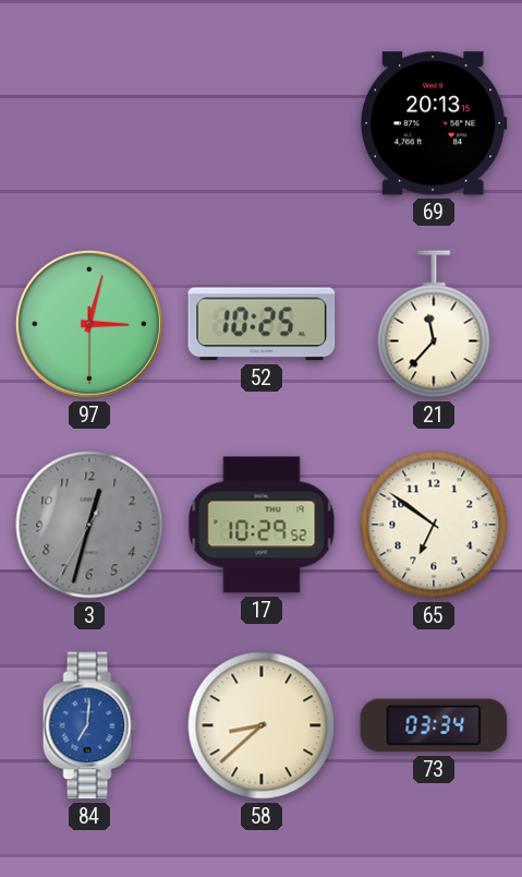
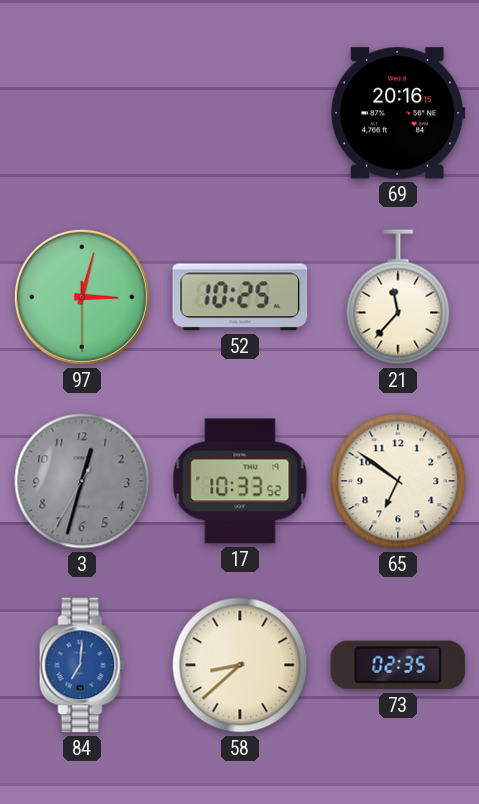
69: 20:13 -> 20:16 (398, 113)
17: 10:29 -> 10:33 (240, 481)
73: 03:34 -> 02:35 (398, 665)
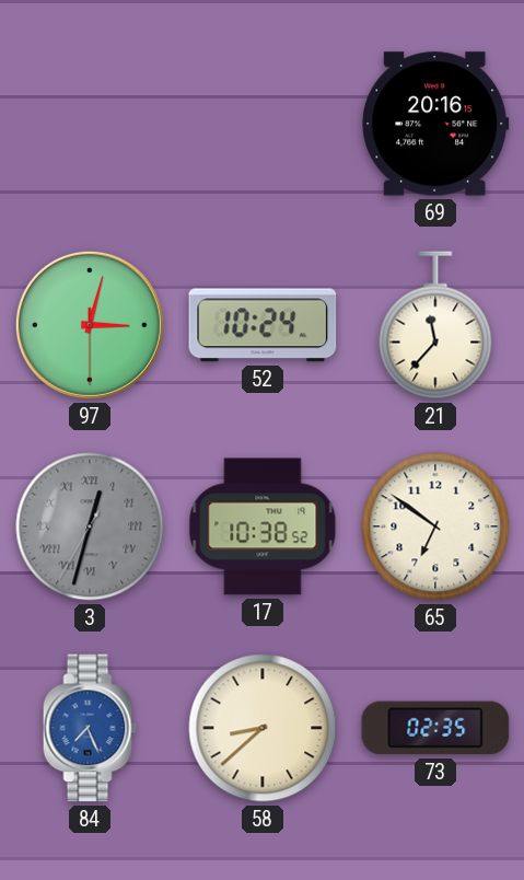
52: 10:25 -> 10:24 (263, 325)
3 numerals: Arabic -> Roman (90, 526)
17: 10:33 -> 10:38 (263, 526)
84: 7:01 -> 7:26 (90, 728)
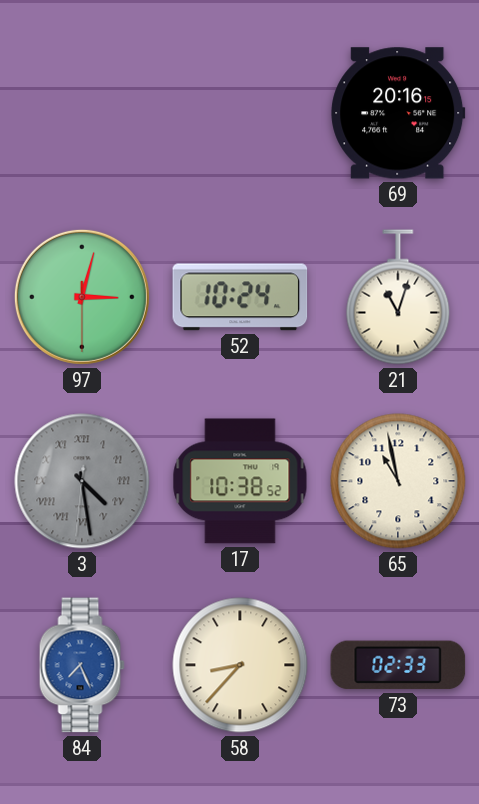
21: 11:37 -> 11:03 (398, 297)
3: 12:32 -> 4:28 (82, 481)
65: 6:51 -> 10:58 (398, 481)
58: 8:38 -> 8:37 (240, 665)
73: 02:35 -> 02:33 (398, 665)
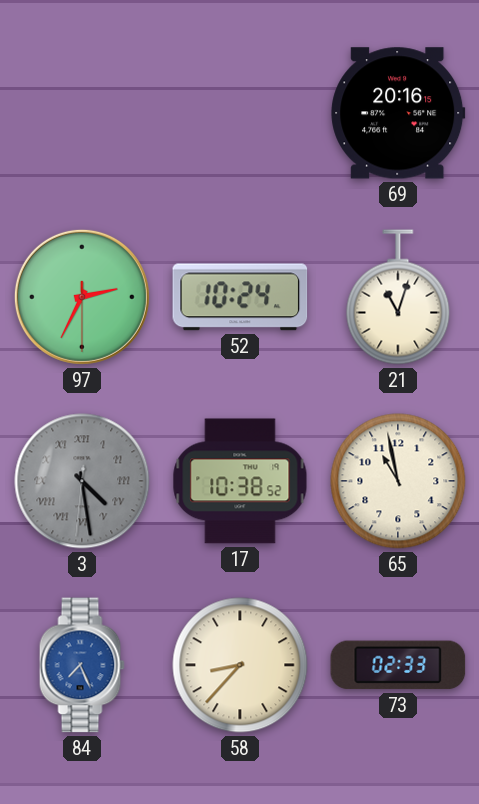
97: 3:02 -> 2:34 (82, 297)
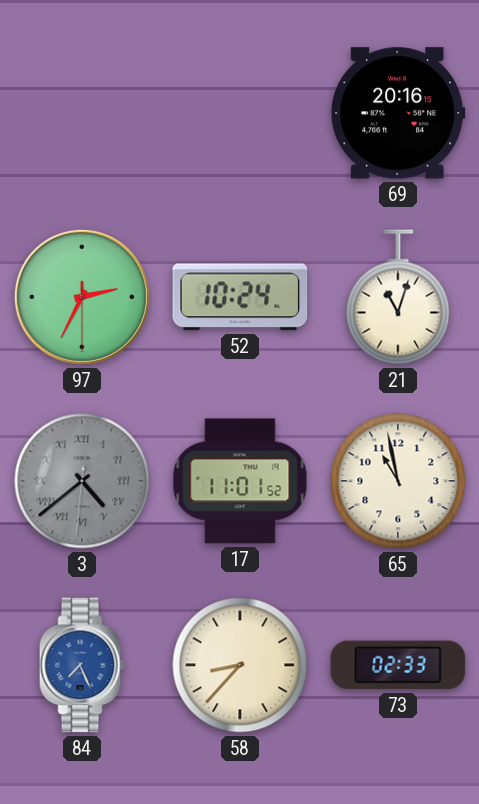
3: 4:28 -> 4:38 (82, 481)
17: 10:38 -> 11:01 (240, 481)
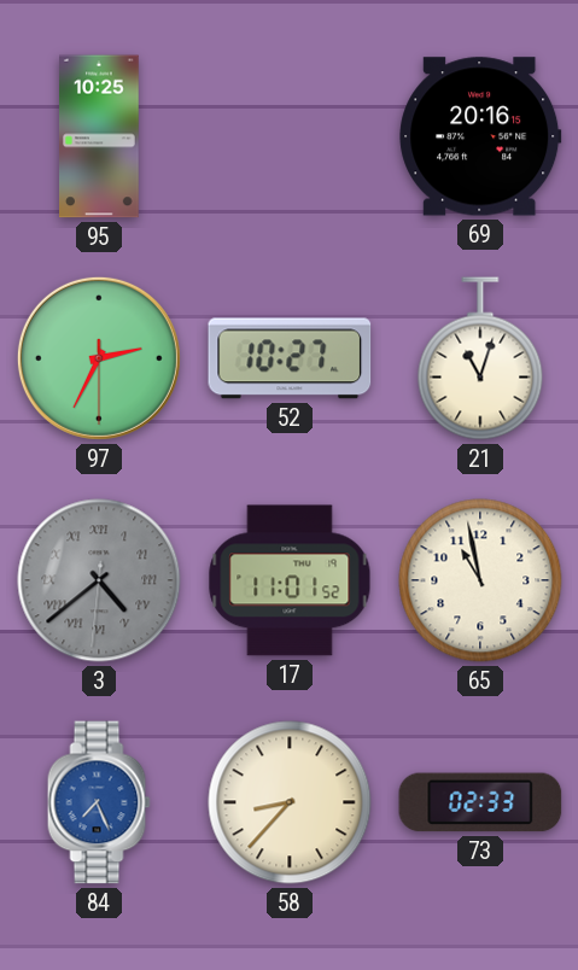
95: none -> 10:25 (99, 136)
52: 10:24 -> 10:27 (290, 358)
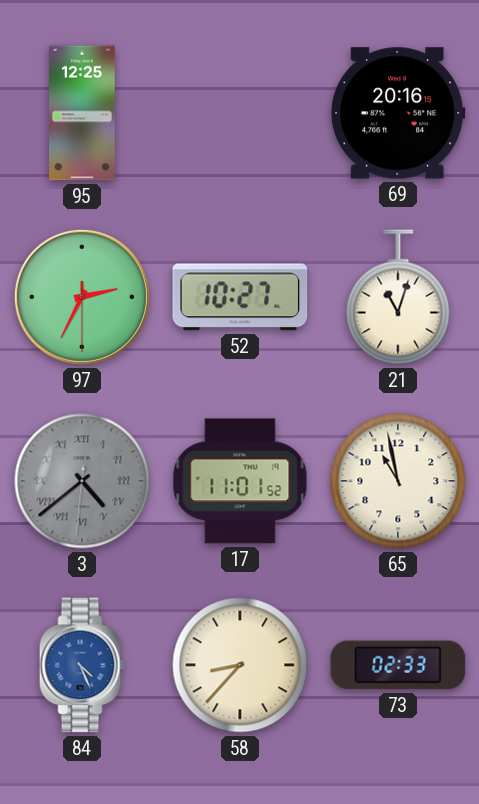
95: 10:25 -> 12:25 (82, 113)
84: 7:26 -> 4:26 (82, 665)
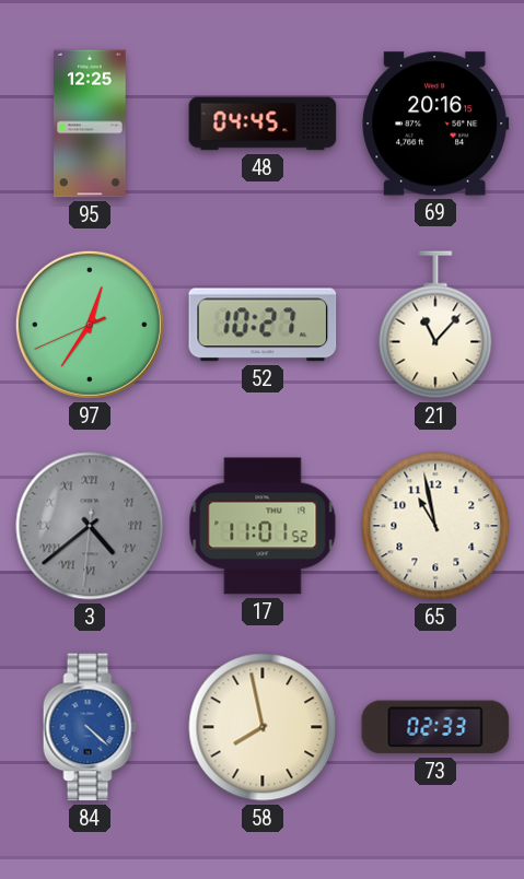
48: none -> 04:45 (263, 124)
97: 2:34 -> 12:35 (90, 325)
21: 11:03 -> 11:07 (435, 325)
84: 4:26 -> 4:22 (90, 727)
58: 8:37 -> 7:58 (263, 727)
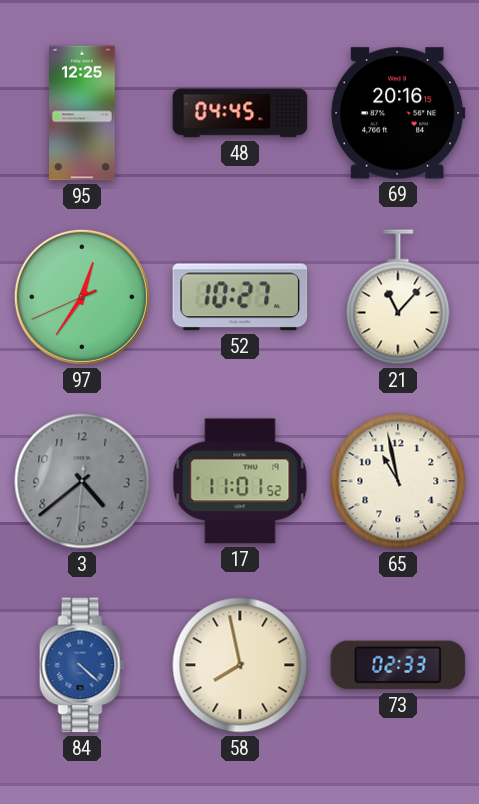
3 numerals: Roman -> Arabic (82, 481)
